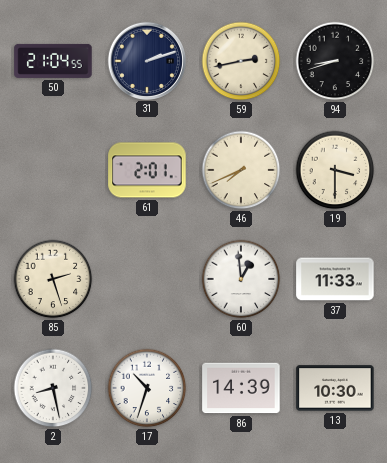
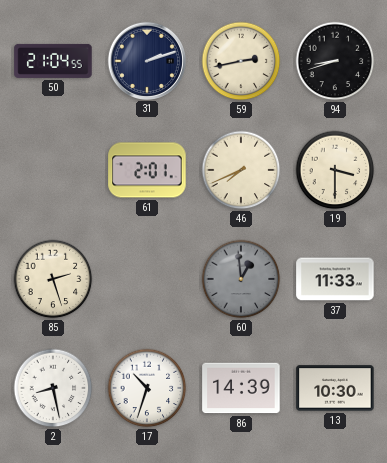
60 dial: white -> grey (241, 279)
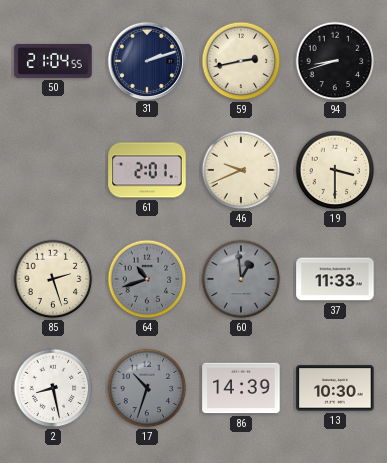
46: 7:41 -> 9:41 (241, 170)
64: none -> 10:42 (147, 279)
17 dial: white -> grey (147, 388)
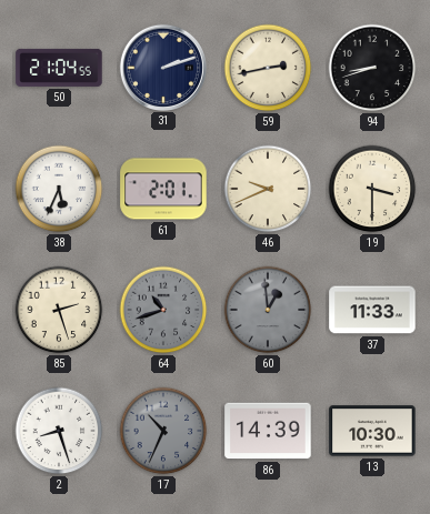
38: none -> 5:34 (59, 189)
2: 8:28 -> 8:27 (59, 431)
17: 10:33 -> 10:34 (163, 431)
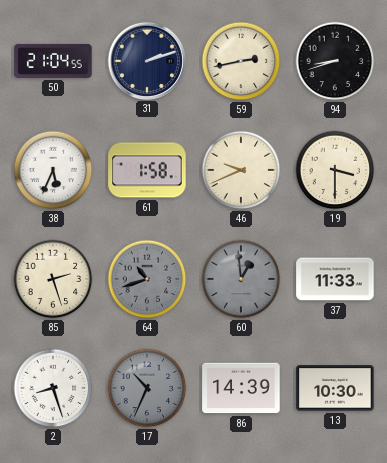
61: 2:01 -> 1:58 (147, 170)
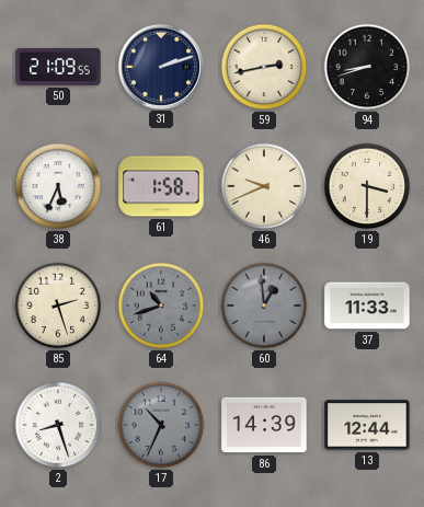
50: 21:04 -> 21:09 (58, 67)
13: 10:30 -> 12:44 (367, 425)
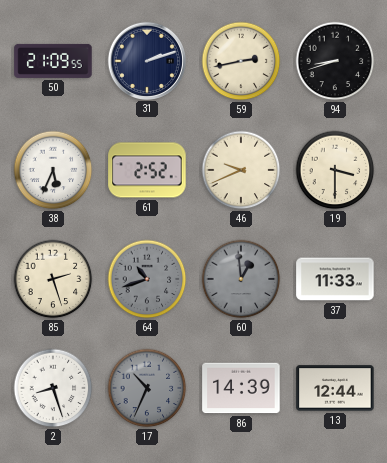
61: 1:58 -> 2:52 (147, 170)
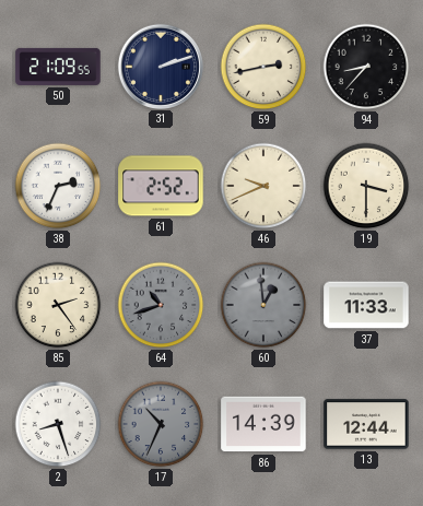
94: 8:42 -> 8:37 (366, 67)
38: 5:34 -> 2:34 (58, 186)
85: 2:27 -> 2:24 (58, 305)
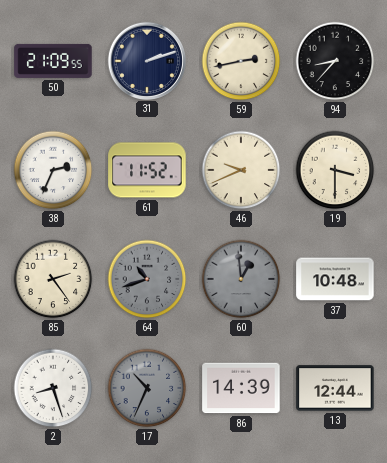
61: 2:52 -> 11:52 (147, 170)
37: 11:33 -> 10:48 (335, 279)
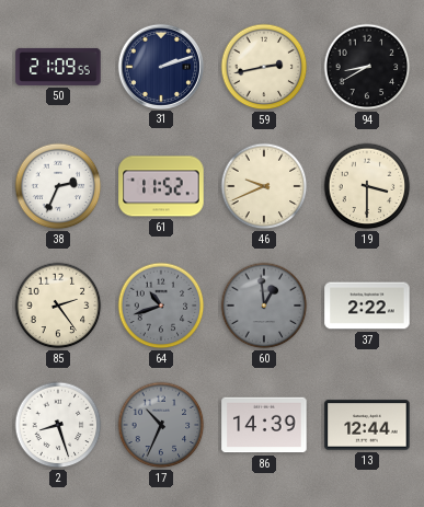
94: 8:37 -> 8:40 (367, 67)
37: 10:48 -> 2:22 (367, 306)
